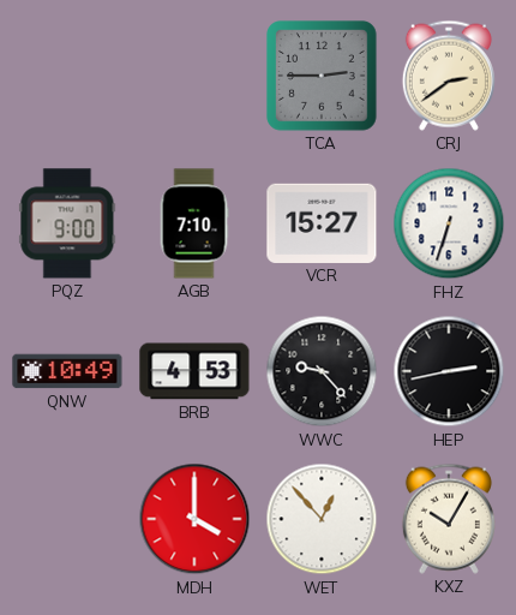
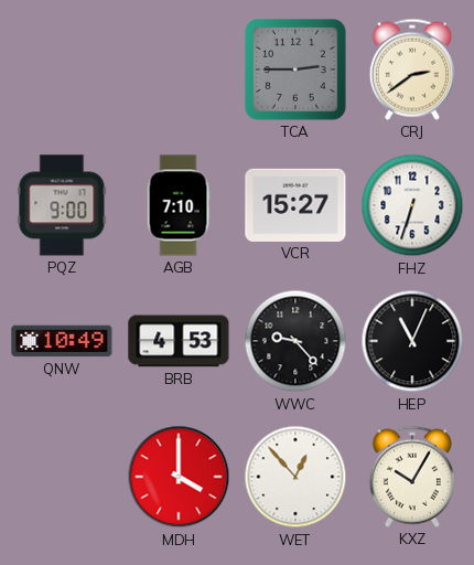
HEP: 2:43 -> 11:04 (412, 341)
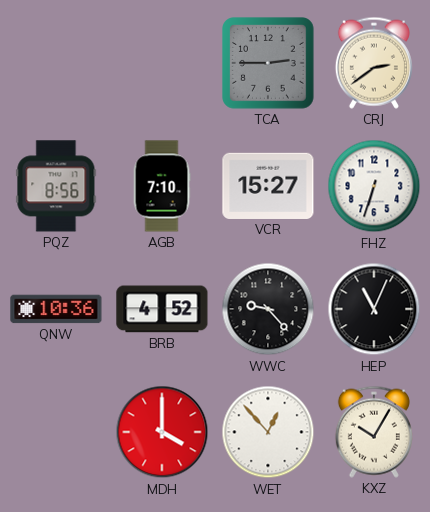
PQZ: 9:00 -> 8:56 (56, 186)
QNW: 10:49 -> 10:36 (56, 309)
BRB: 4:53 -> 4:52 (162, 309)
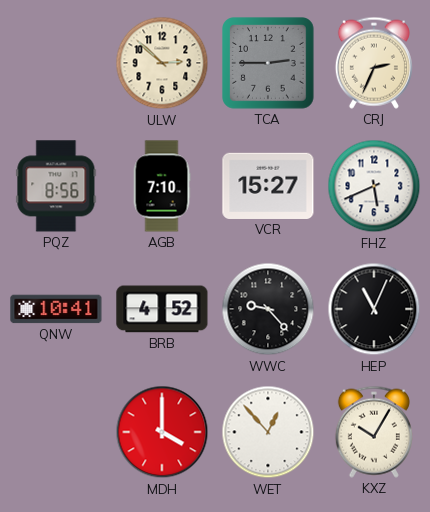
ULW: none -> 2:52 (162, 63)
CRJ: 2:39 -> 2:34 (374, 63)
FHZ: 6:33 -> 5:41 (374, 186)
QNW: 10:36 -> 10:41 (56, 309)
